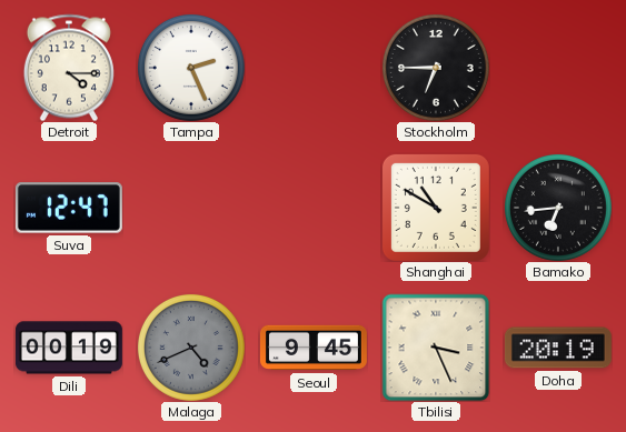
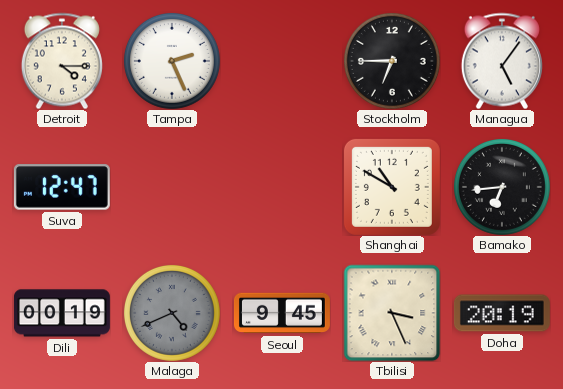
Managua: none -> 5:06 (502, 61)
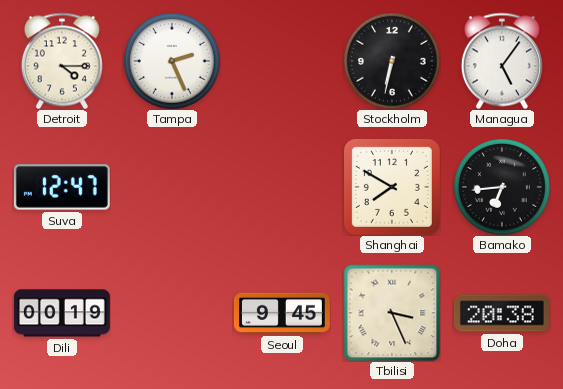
Stockholm: 6:45 -> 6:32 (392, 61)
Shanghai: 10:50 -> 7:50 (392, 187)
Malaga: 4:41 -> none (172, 313)
Doha: 20:19 -> 20:38 (502, 313)
